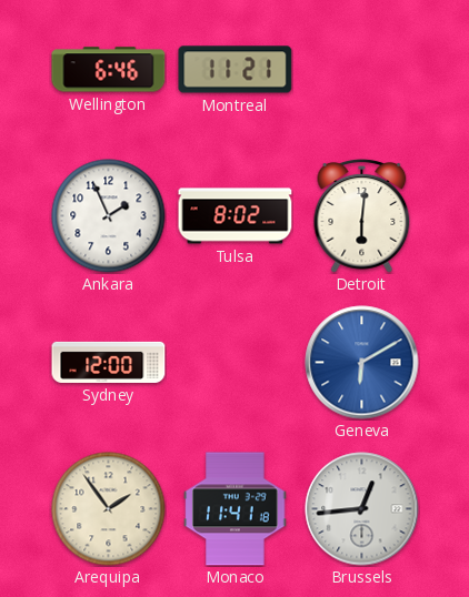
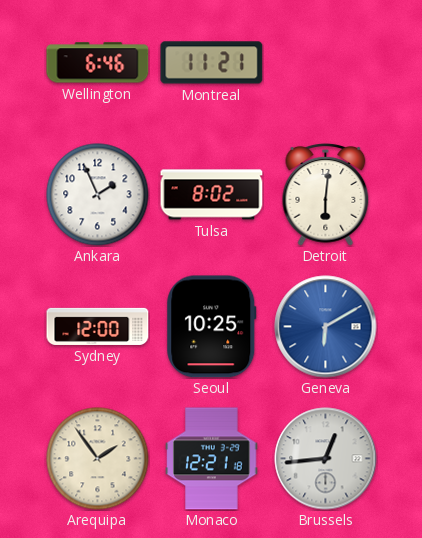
Seoul: none -> 10:25 (212, 327)
Monaco: 11:41 -> 12:21 (212, 459)
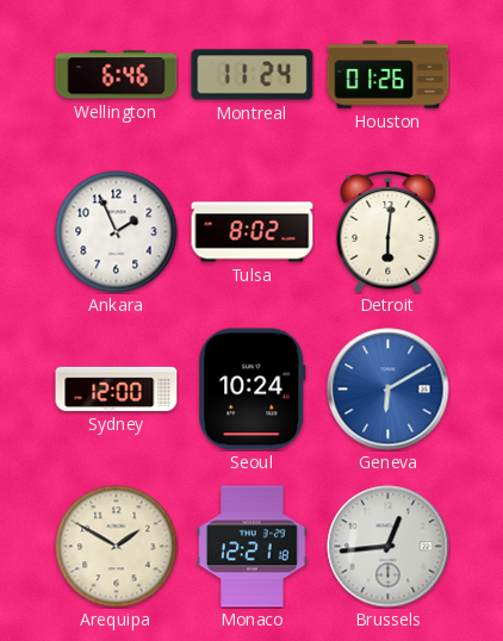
Montreal: 11:21 -> 11:24 (253, 75)
Houston: none -> 01:26 (389, 75)
Seoul: 10:25 -> 10:24 (253, 390)
Arequipa: 1:54 -> 1:50 (117, 547)
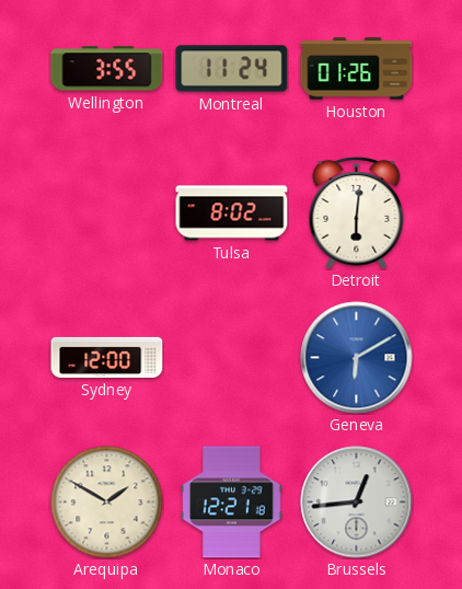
Wellington: 6:46 -> 3:55 (107, 69)
Ankara: 1:56 -> none (117, 232)
Seoul: 10:24 -> none (253, 390)
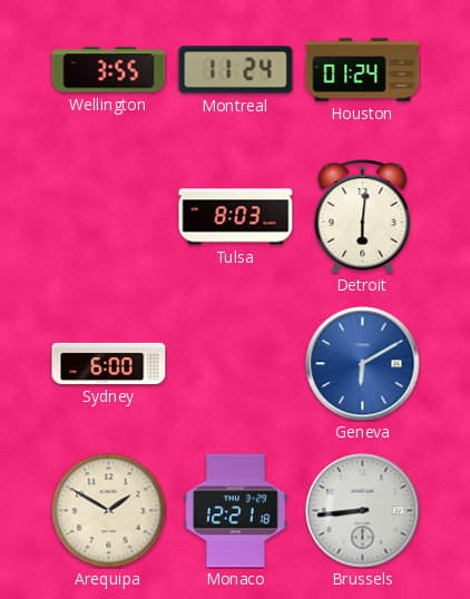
Houston: 01:26 -> 01:24 (363, 70)
Tulsa: 8:02 -> 8:03 (236, 217)
Sydney: 12:00 -> 6:00 (109, 363)
Brussels: 12:44 -> 8:44 (363, 511)
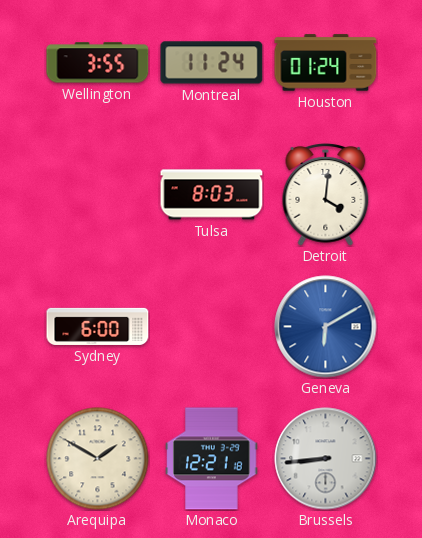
Detroit: 6:01 -> 4:01 (326, 195)
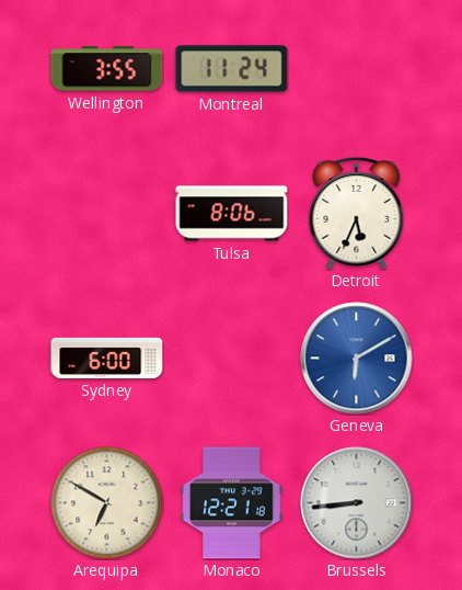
Houston: 01:24 -> none (326, 63)
Tulsa: 8:03 -> 8:06 (232, 214)
Detroit: 4:01 -> 5:34 (357, 214)
Arequipa: 1:50 -> 6:50 (107, 503)
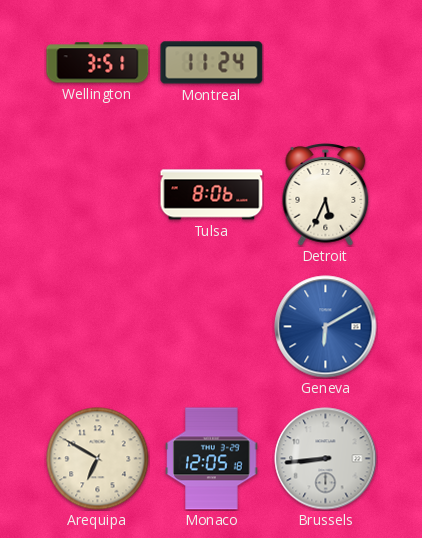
Wellington: 3:55 -> 3:51 (98, 63)
Sydney: 6:00 -> none (107, 358)
Monaco: 12:21 -> 12:05 (212, 459)
